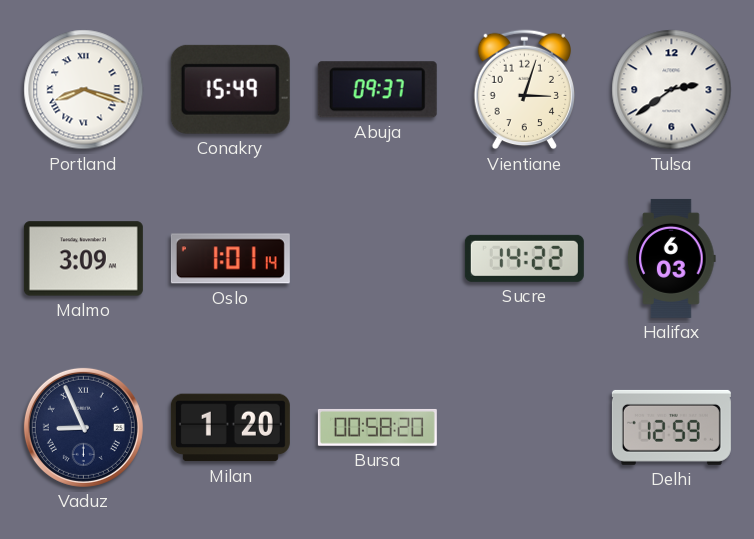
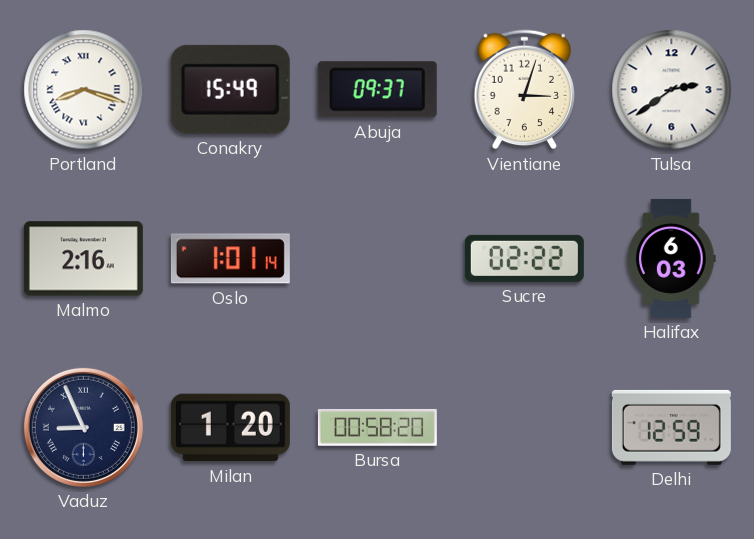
Malmo: 3:09 -> 2:16 (83, 259)
Sucre: 14:22 -> 02:22 (524, 258)
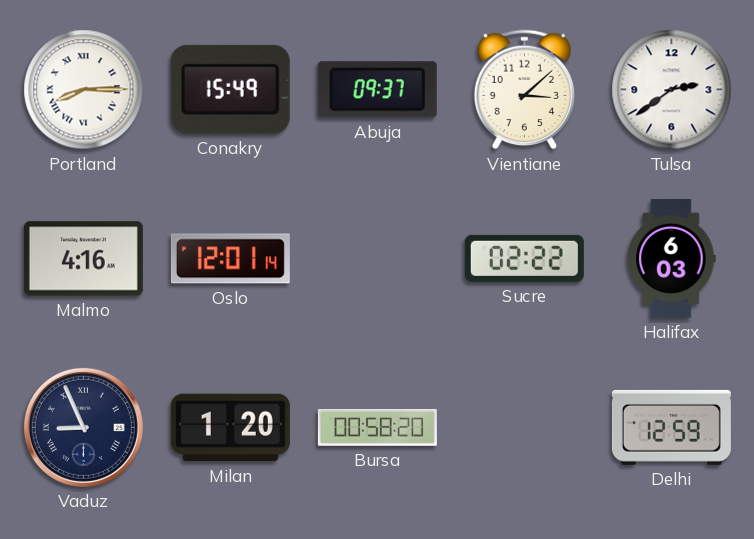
Portland: 8:18 -> 8:15 (84, 90)
Vientiane: 3:03 -> 3:08 (524, 90)
Malmo: 2:16 -> 4:16 (83, 259)
Oslo: 1:01 -> 12:01 (230, 259)
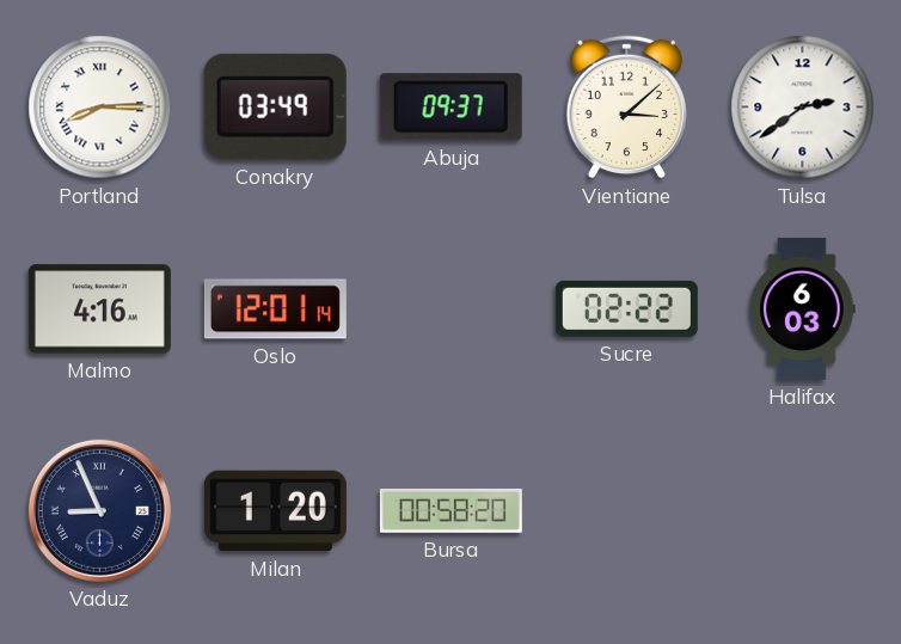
Conakry: 15:49 -> 03:49 (275, 106)
Delhi: 12:59 -> none (671, 427)
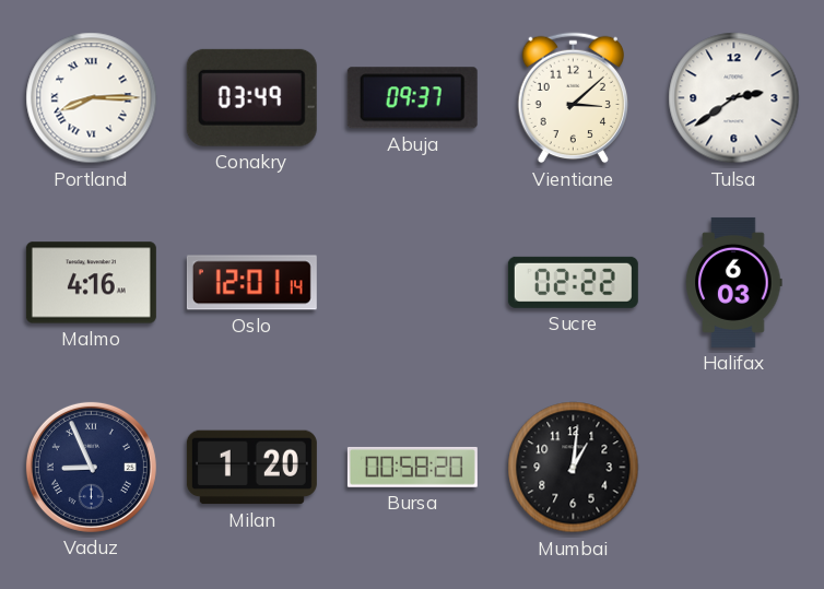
Mumbai: none -> 1:01 (574, 468)
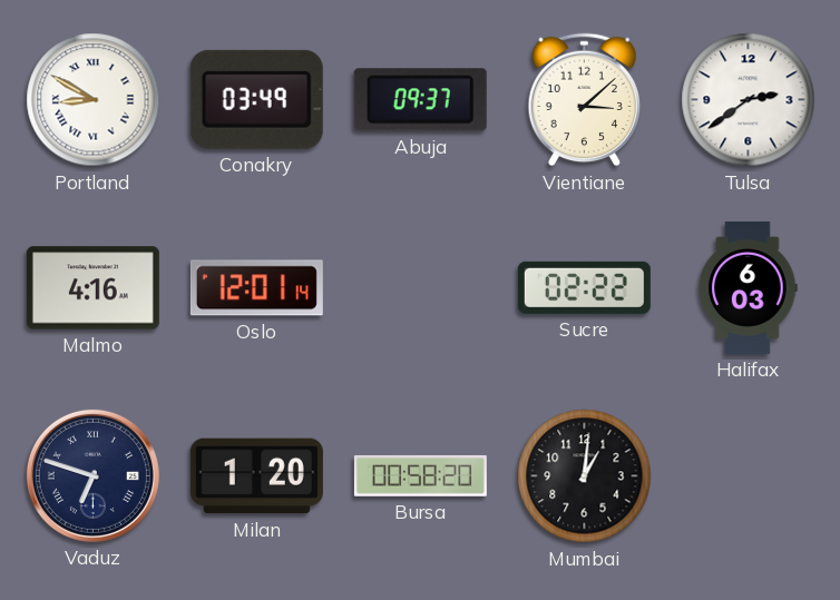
Portland: 8:15 -> 8:50 (94, 100)
Vaduz: 8:56 -> 6:48 (92, 475)
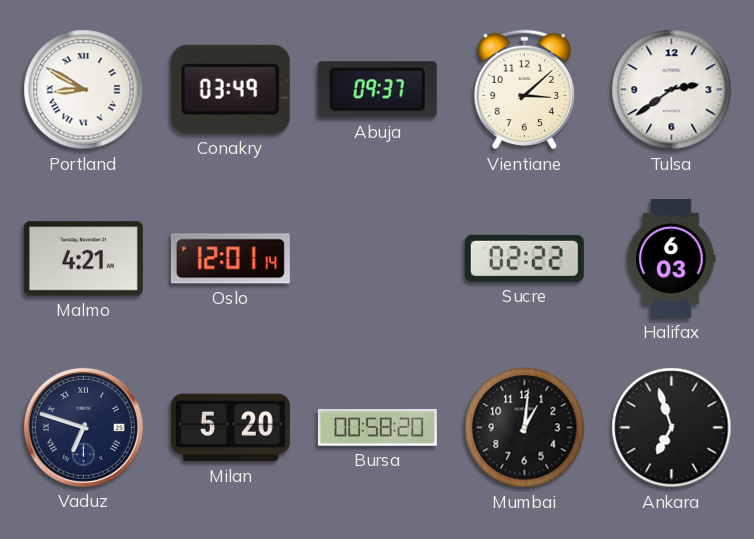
Malmo: 4:16 -> 4:21 (83, 259)
Milan: 1:20 -> 5:20 (230, 428)
Ankara: none -> 6:57 (672, 428)
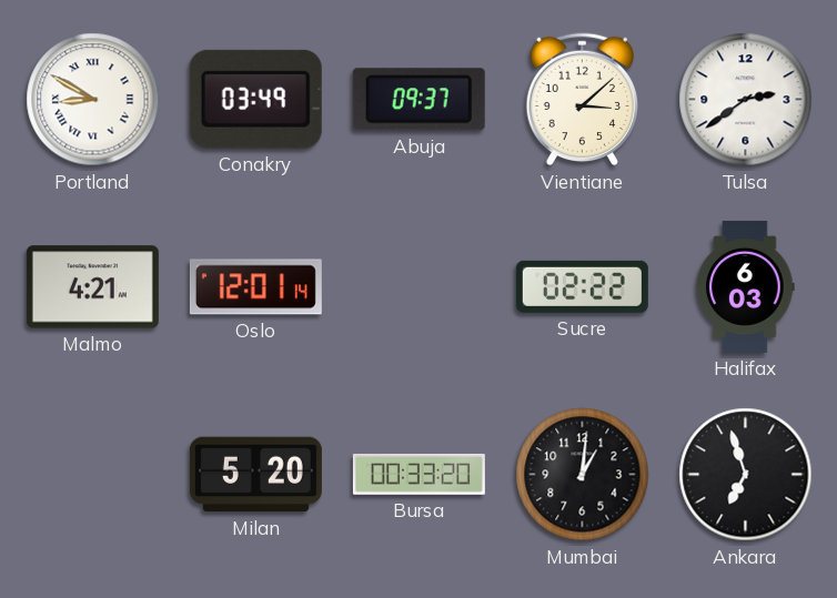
Vaduz: 6:48 -> none (83, 427)
Bursa: 00:58 -> 00:33 (418, 474)
